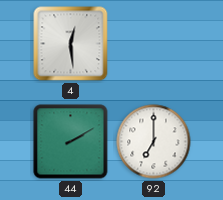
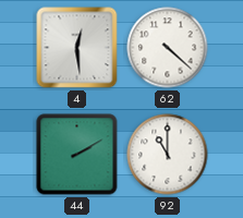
62: none -> 4:22 (168, 48)
92: 7:00 -> 11:00 (168, 155)
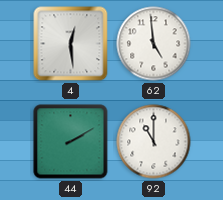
62: 4:22 -> 4:59 (154, 44)
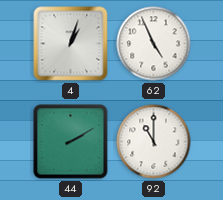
4: 12:29 -> 1:03 (71, 44)
62: 4:59 -> 4:56 (154, 44)
